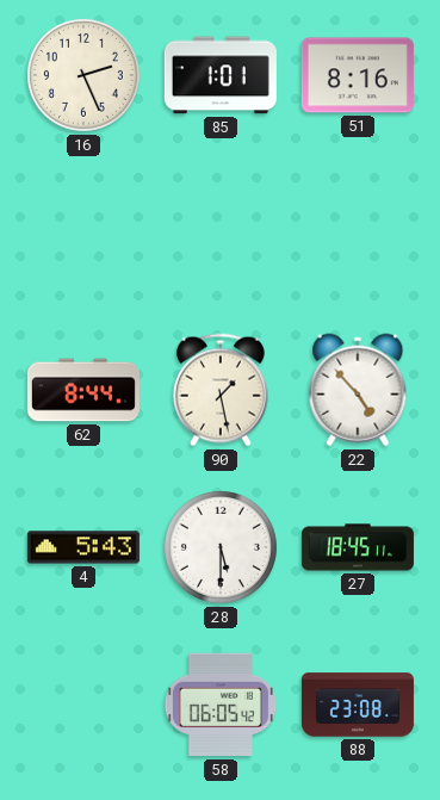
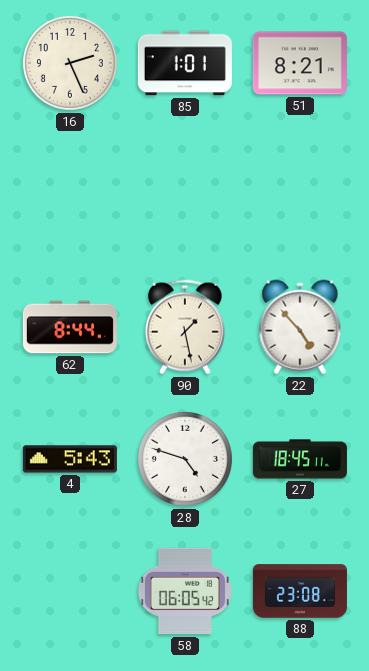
51: 8:16 -> 8:21 (300, 63)
28: 5:30 -> 4:48 (185, 459)
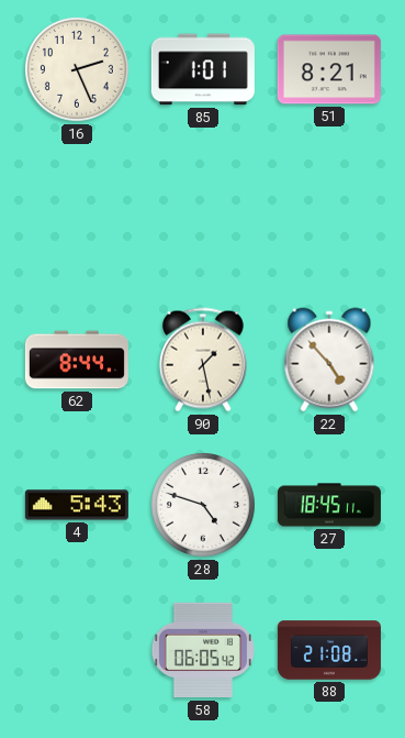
88: 23:08 -> 21:08 (329, 650)
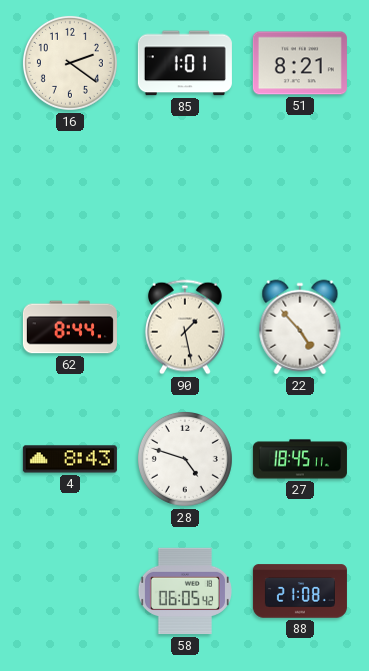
16: 2:26 -> 2:21 (70, 63)
4: 5:43 -> 8:43 (70, 459)
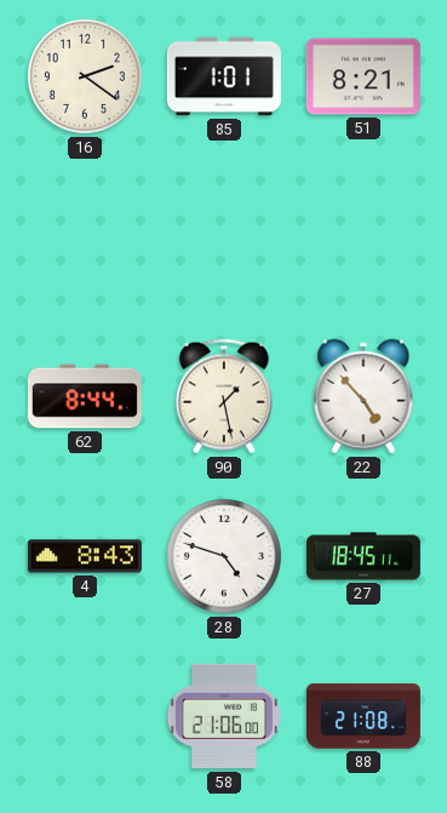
58: 06:05 -> 21:06 (224, 716)
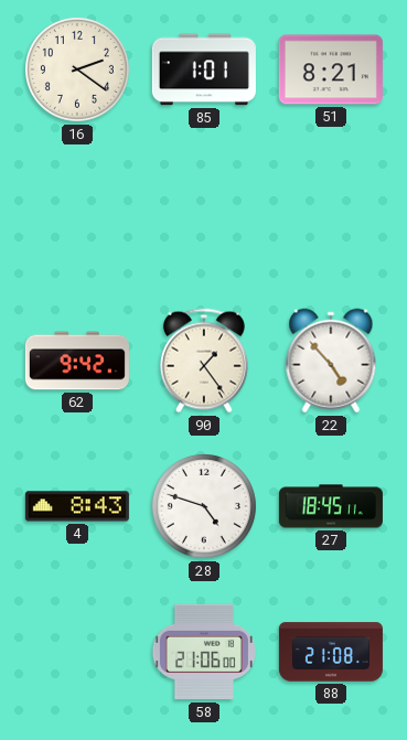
62: 8:44 -> 9:42 (77, 361)
90: 1:28 -> 1:24 (204, 361)
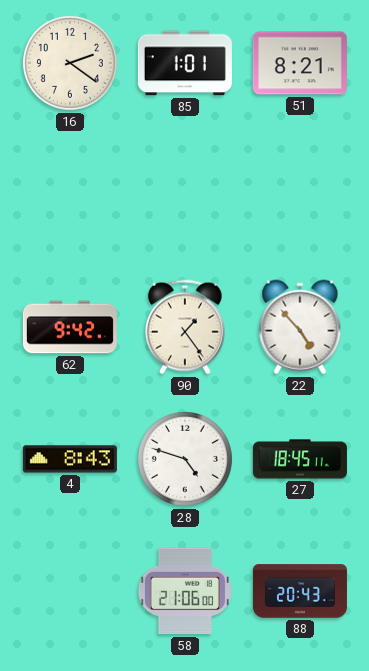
88: 21:08 -> 20:43 (300, 591)
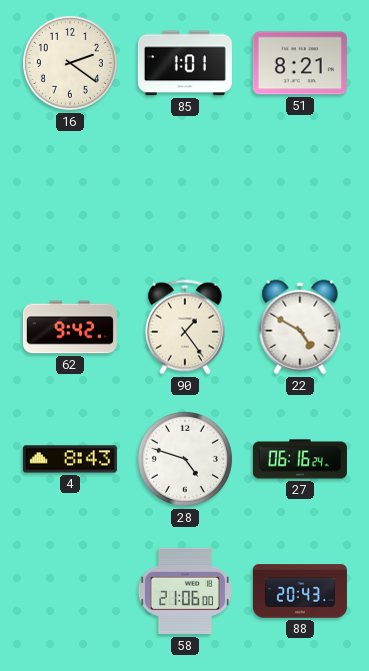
22: 4:53 -> 4:50 (300, 327)
27: 18:45 -> 06:16 (300, 459)
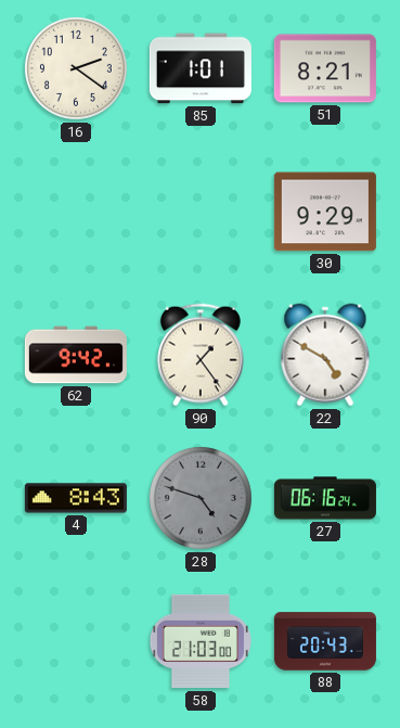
30: none -> 9:29 (325, 212)
28 dial: white -> grey (201, 498)
58: 21:06 -> 21:03 (201, 641)
